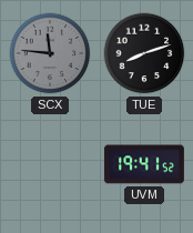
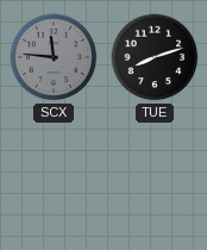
UVM: 19:41 -> none (144, 164)
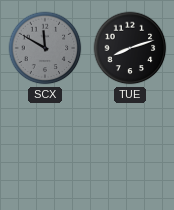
SCX: 11:46 -> 11:50 (45, 48)
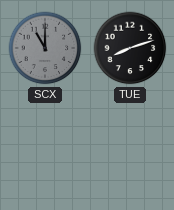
SCX: 11:50 -> 11:00 (45, 48)
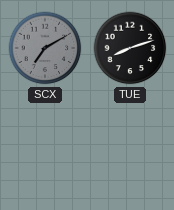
SCX: 11:00 -> 7:10 (45, 48)
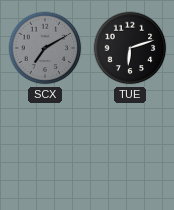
TUE: 8:12 -> 6:12 (130, 48)
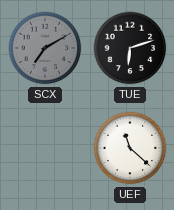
UEF: none -> 11:22 (130, 148)
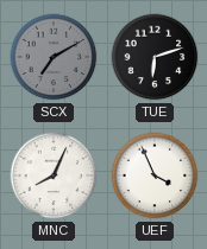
MNC: none -> 8:04 (54, 175)
UEF: 11:22 -> 3:56 (155, 175)
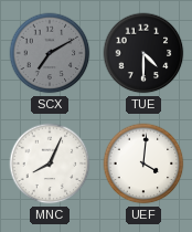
TUE: 6:12 -> 4:30 (143, 53)
UEF: 3:56 -> 4:01 (143, 164)
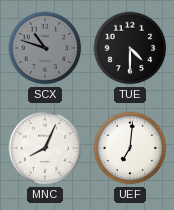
SCX: 7:10 -> 10:48 (45, 48)
UEF: 4:01 -> 7:01 (130, 148)
